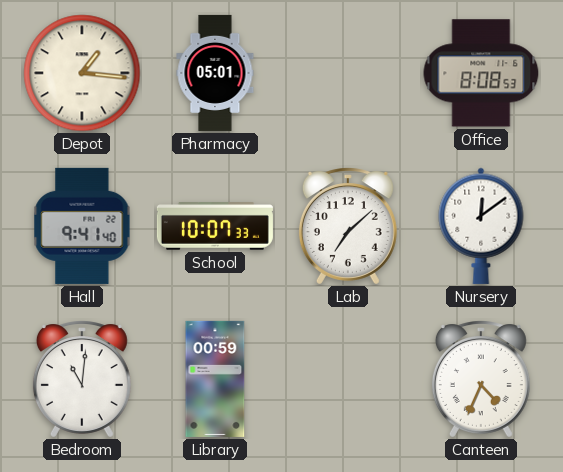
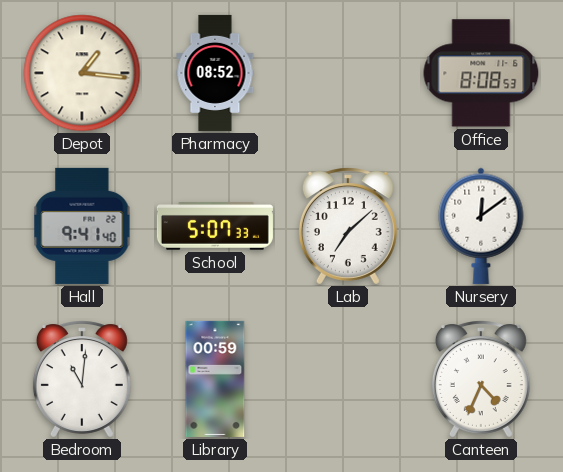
Pharmacy: 05:01 -> 08:52 (215, 73)
School: 10:07 -> 5:07 (215, 227)
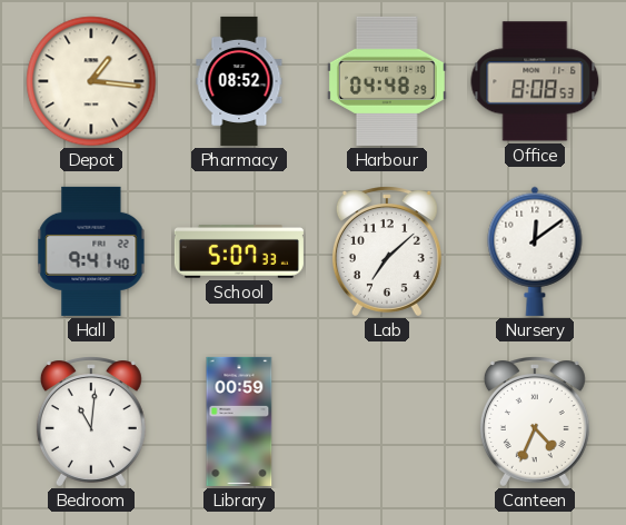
Harbour: none -> 04:48 (387, 81)
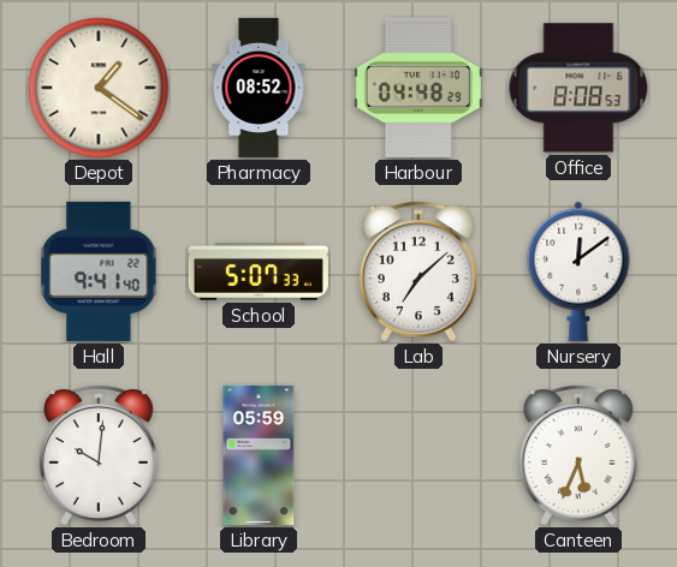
Depot: 1:16 -> 1:21 (99, 88)
Bedroom: 11:01 -> 10:01 (99, 455)
Library: 00:59 -> 05:59 (259, 455)
Canteen: 4:34 -> 5:34 (578, 455)
